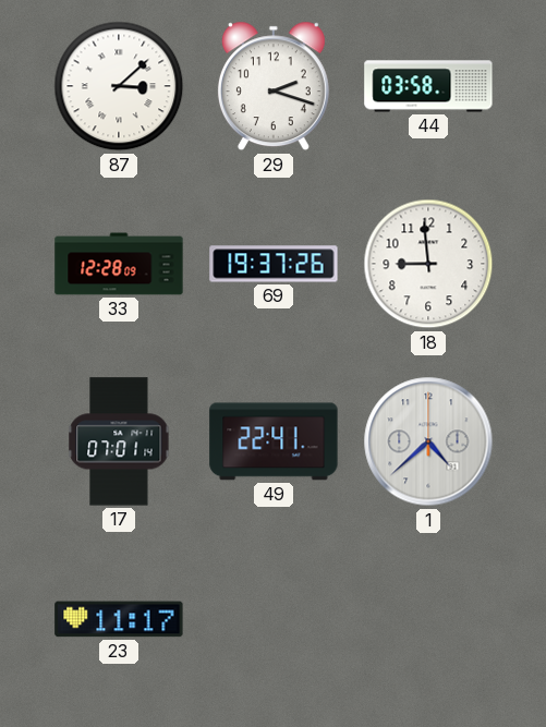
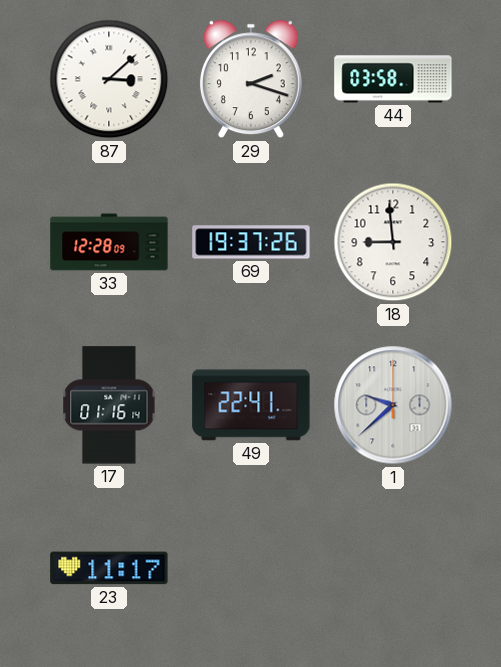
17: 07:01 -> 01:16 (109, 405)
1: 4:38 -> 9:38 (393, 405)
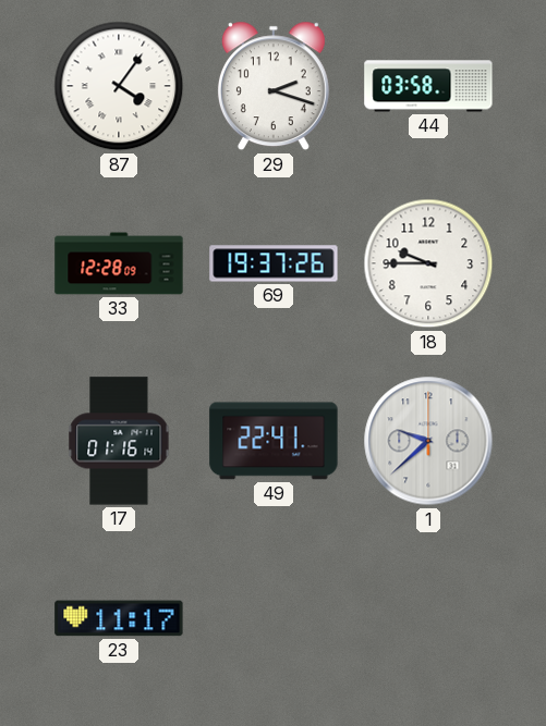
87: 3:08 -> 4:06 (119, 86)
18: 8:59 -> 9:45 (428, 263)
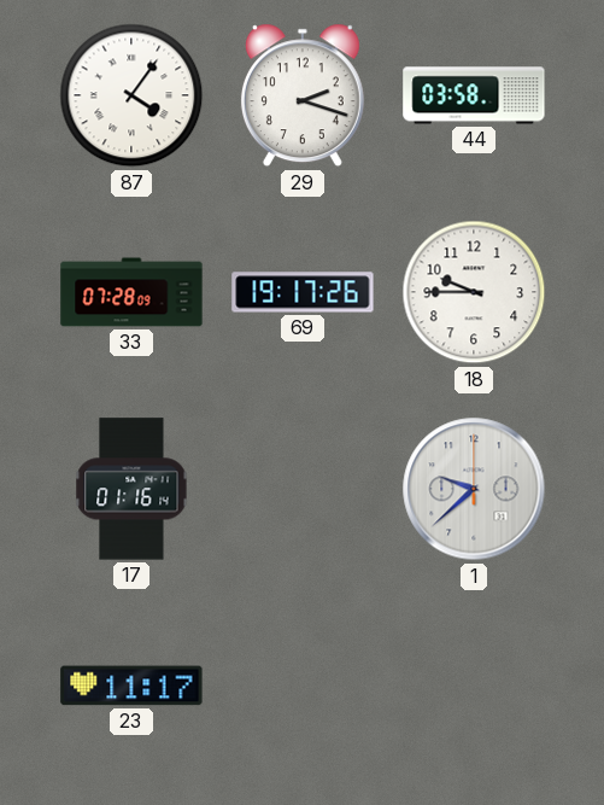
33: 12:28 -> 07:28 (131, 292)
69: 19:37 -> 19:17 (303, 292)
49: 22:41 -> none (274, 441)
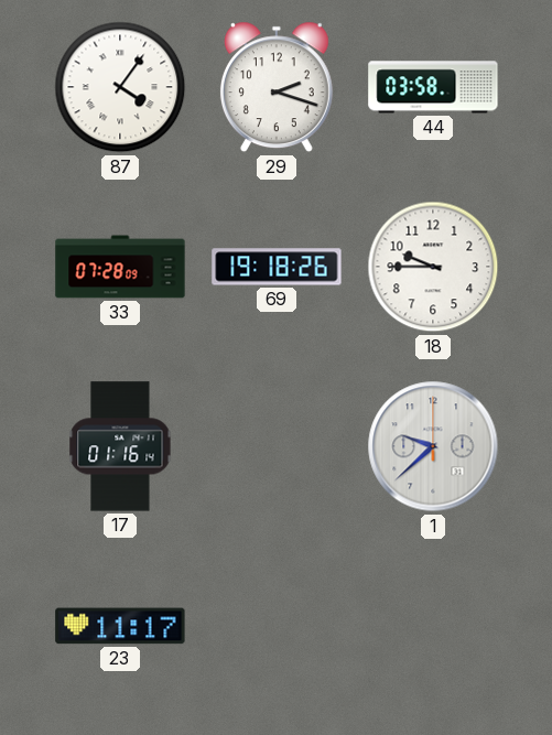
69: 19:17 -> 19:18 (277, 267)
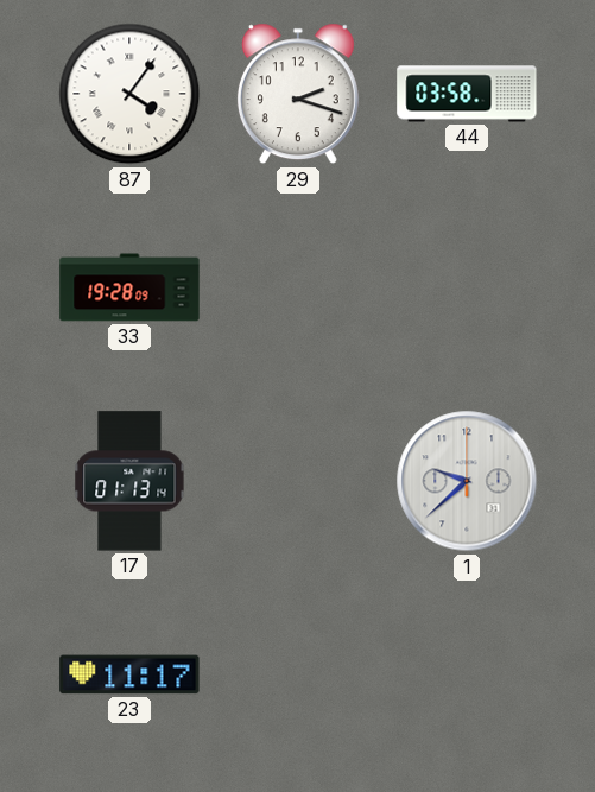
33: 07:28 -> 19:28 (129, 287)
69: 19:18 -> none (277, 267)
18: 9:45 -> none (433, 267)
17: 01:16 -> 01:13 (129, 481)
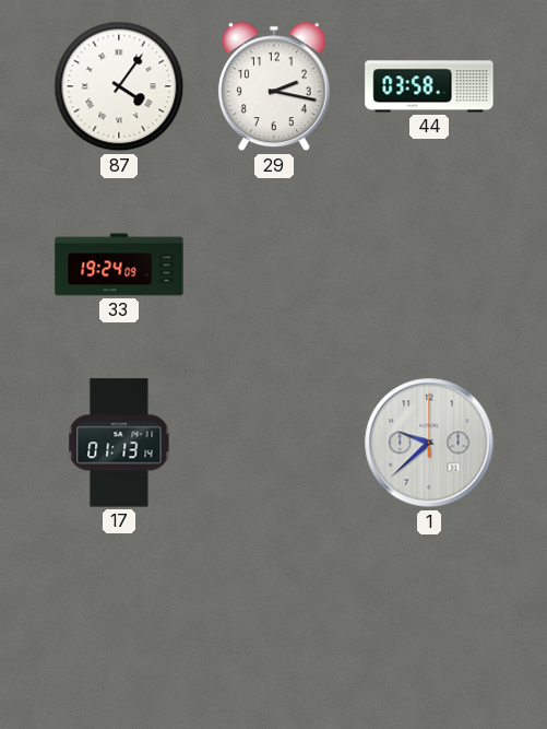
29: 2:18 -> 2:17 (274, 86)
33: 19:28 -> 19:24 (119, 264)
23: 11:17 -> none (129, 674)
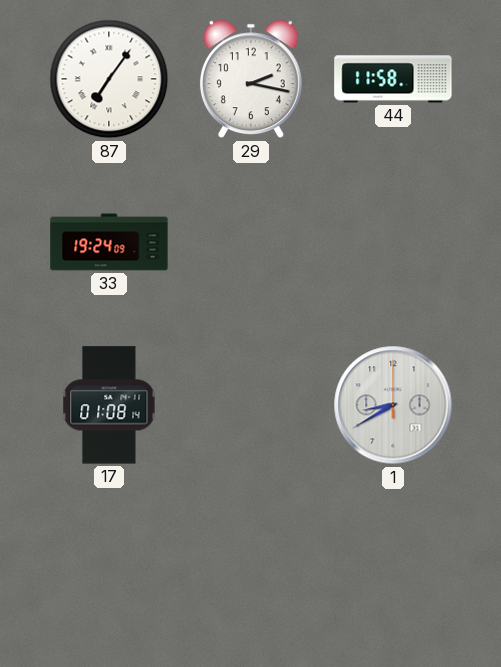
87: 4:06 -> 7:06 (109, 79)
44: 03:58 -> 11:58 (393, 79)
17: 01:13 -> 01:08 (109, 405)
1: 9:38 -> 8:40 (393, 405)
